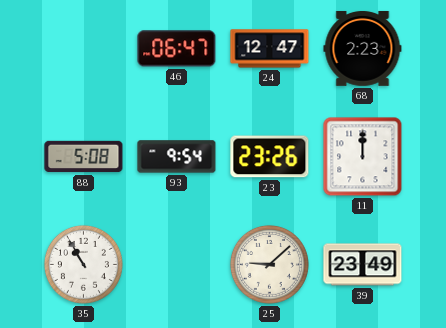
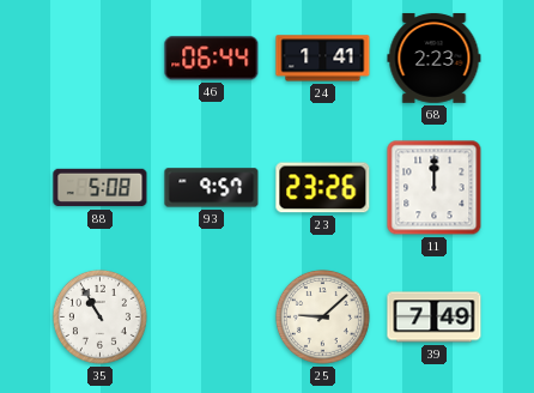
46: 06:47 -> 06:44 (212, 59)
24: 12:47 -> 1:41 (323, 59)
93: 9:54 -> 9:57 (212, 188)
39: 23:49 -> 7:49 (435, 318)
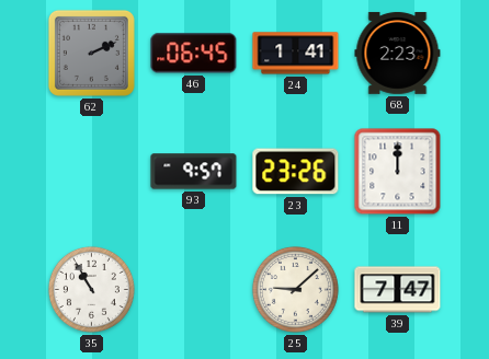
62: none -> 2:11 (91, 53)
46: 06:44 -> 06:45 (194, 54)
88: 5:08 -> none (101, 188)
39: 7:49 -> 7:47 (398, 290)
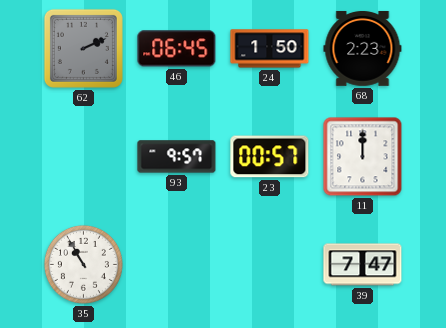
24: 1:41 -> 1:50 (270, 49)
23: 23:26 -> 00:57 (270, 157)
25: 9:08 -> none (295, 289)
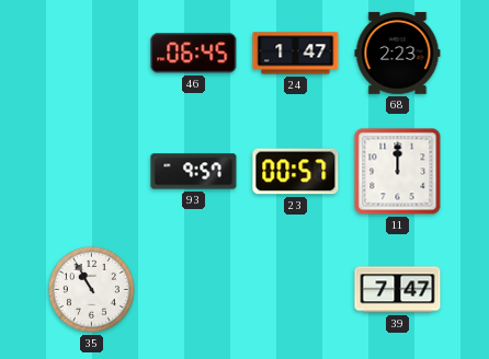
62: 2:11 -> none (83, 48)
24: 1:50 -> 1:47 (296, 54)
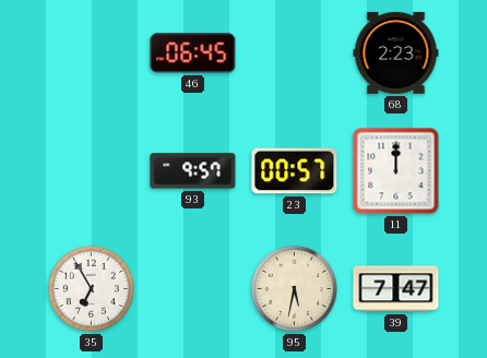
24: 1:47 -> none (296, 54)
35: 10:55 -> 6:55 (91, 288)
95: none -> 5:32 (294, 288)
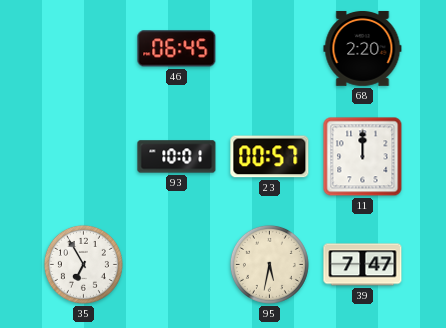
68: 2:23 -> 2:20 (363, 48)
93: 9:57 -> 10:01 (177, 157)
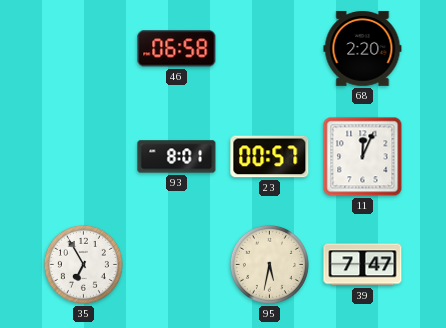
46: 06:45 -> 06:58 (177, 49)
93: 10:01 -> 8:01 (177, 157)
11: 12:00 -> 12:04 (363, 157)
